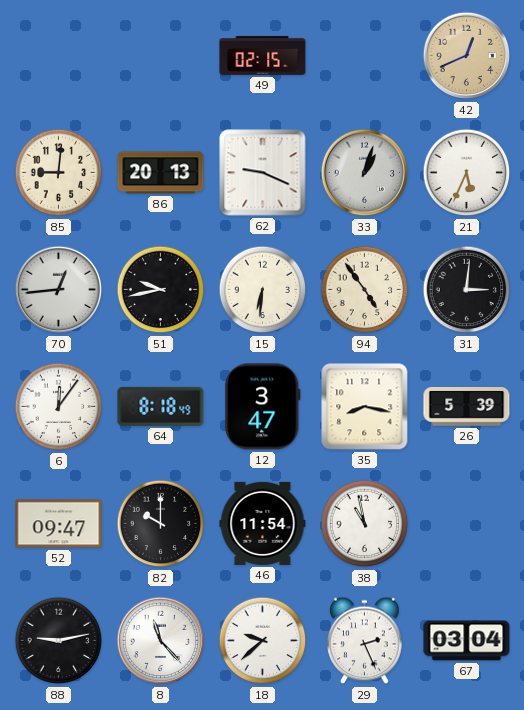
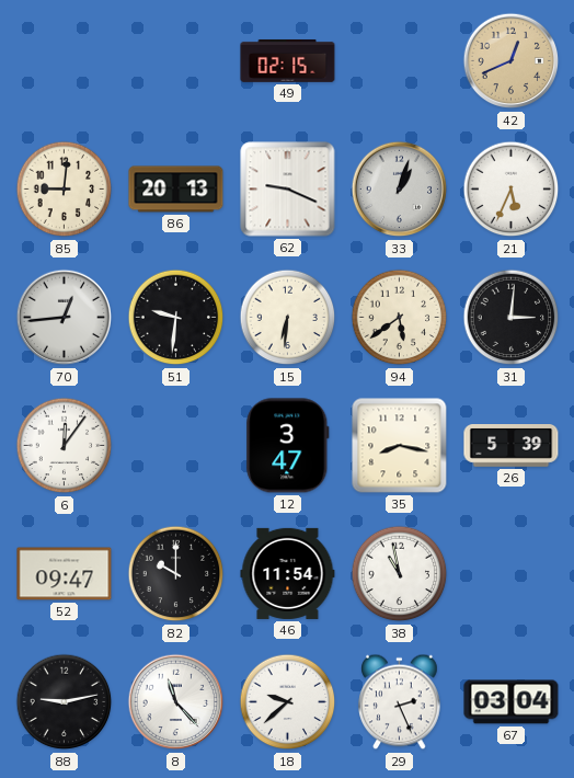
51: 9:43 -> 9:31 (176, 318)
94: 4:54 -> 5:39 (400, 318)
64: 8:18 -> none (161, 406)
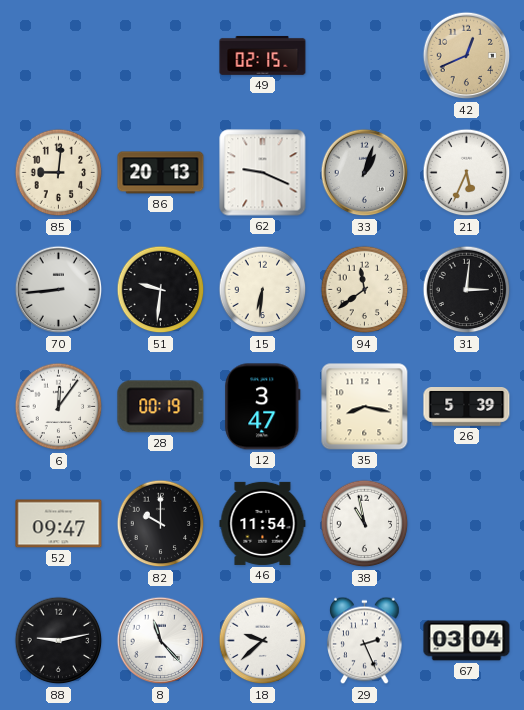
70: 12:44 -> 8:44 (59, 290)
94: 5:39 -> 11:39 (365, 290)
28: none -> 00:19 (161, 407)
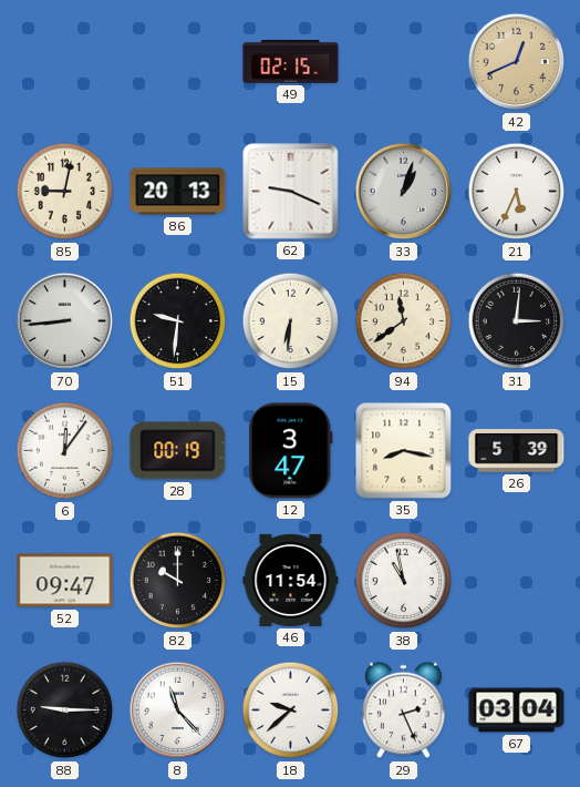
85: 9:01 -> 9:02 (65, 192)
88: 9:13 -> 9:15 (65, 711)
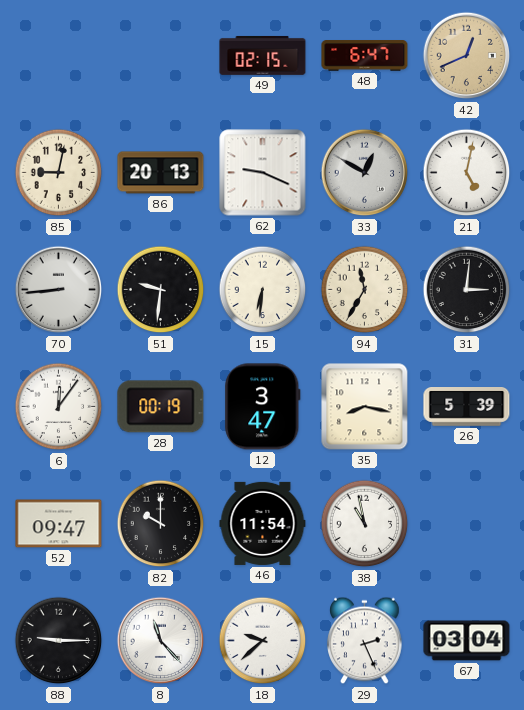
48: none -> 6:47 (365, 56)
33: 1:03 -> 12:50 (365, 173)
21: 5:34 -> 5:02 (467, 173)
94: 11:39 -> 11:35 (365, 290)
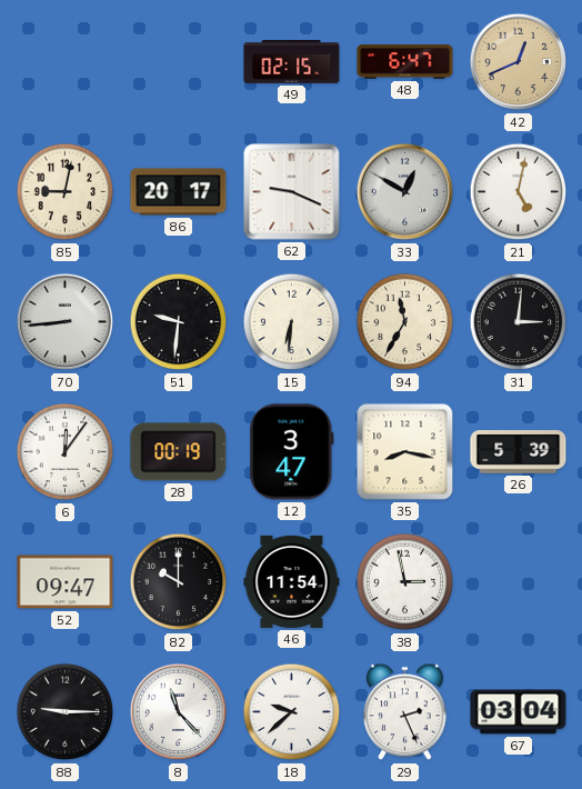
86: 20:13 -> 20:17 (179, 192)
38: 10:58 -> 2:58 (405, 582)
